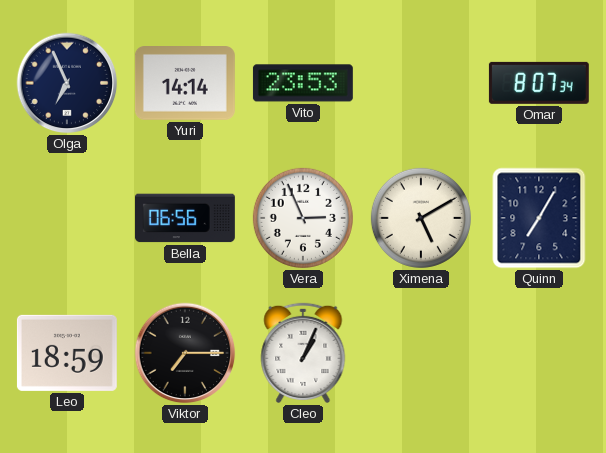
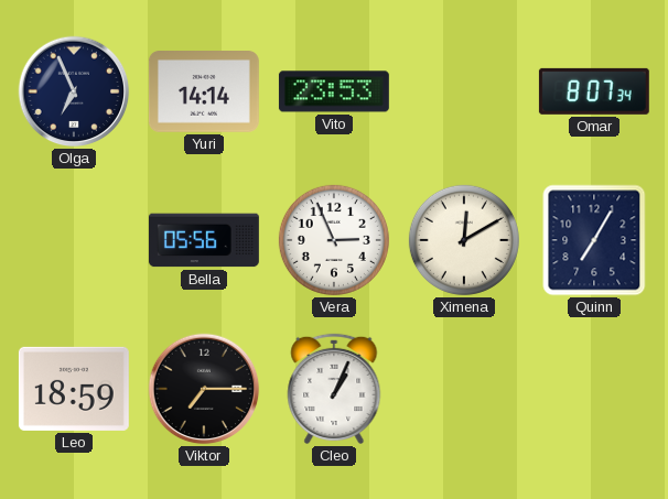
Bella: 06:56 -> 05:56 (204, 240)
Ximena: 5:10 -> 12:10 (464, 240)
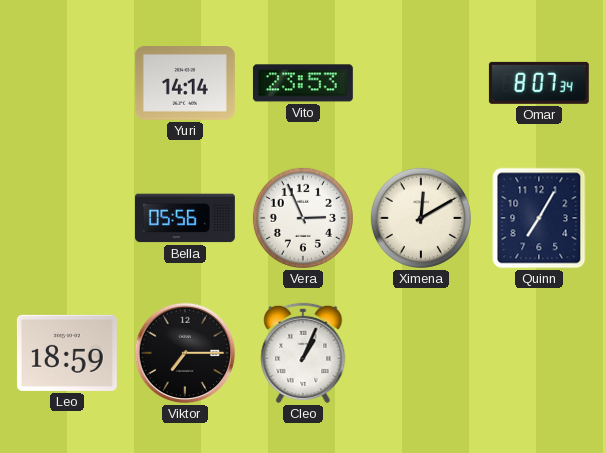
Olga: 6:56 -> none (74, 91)
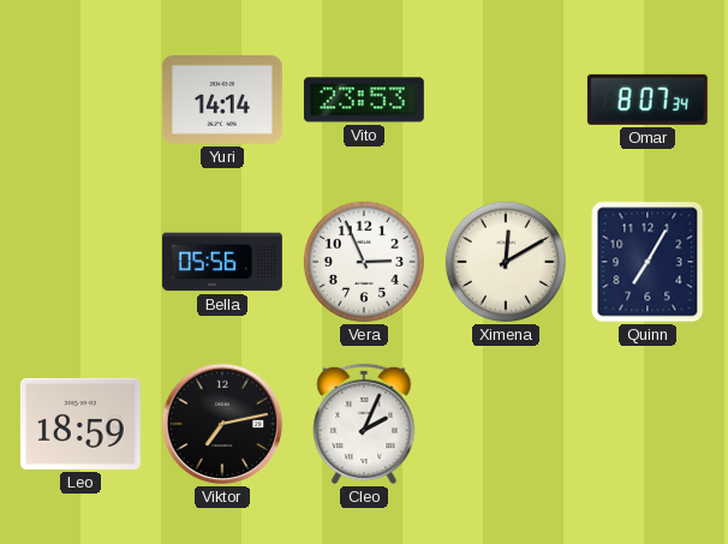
Viktor: 7:15 -> 7:13 (222, 424)
Cleo: 1:04 -> 2:04 (364, 424)
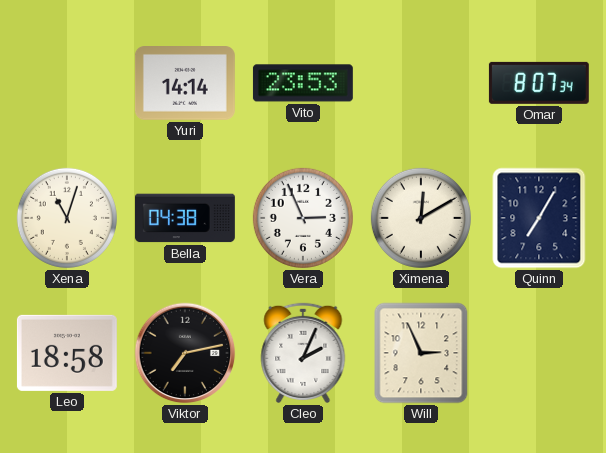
Xena: none -> 11:03 (67, 218)
Bella: 05:56 -> 04:38 (185, 218)
Leo: 18:59 -> 18:58 (67, 353)
Will: none -> 2:56 (421, 353)
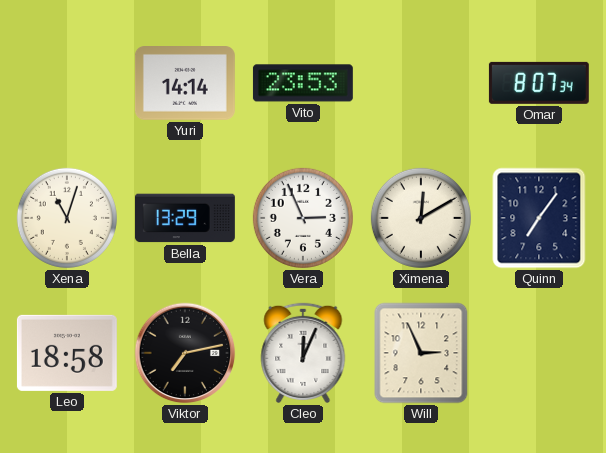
Bella: 04:38 -> 13:29 (185, 218)
Quinn: 7:05 -> 7:06 (539, 218)
Cleo: 2:04 -> 12:04 (303, 353)
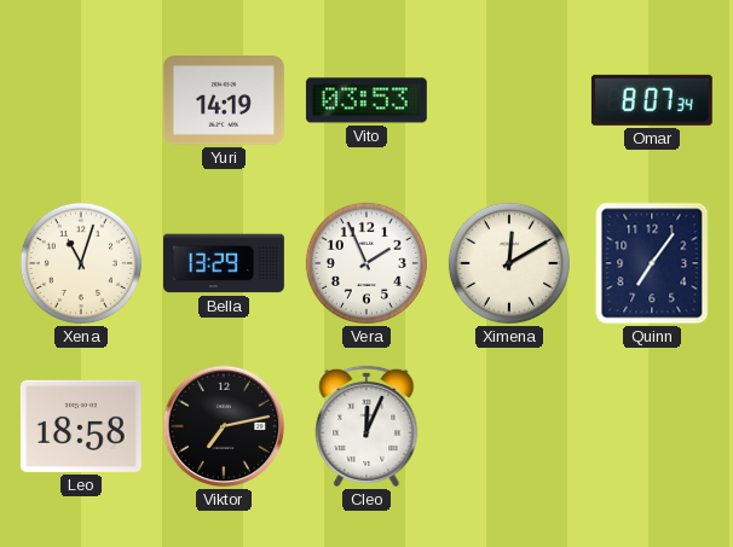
Yuri: 14:14 -> 14:19 (224, 101)
Vito: 23:53 -> 03:53 (366, 100)
Vera: 2:56 -> 1:56 (366, 263)
Will: 2:56 -> none (421, 353)
